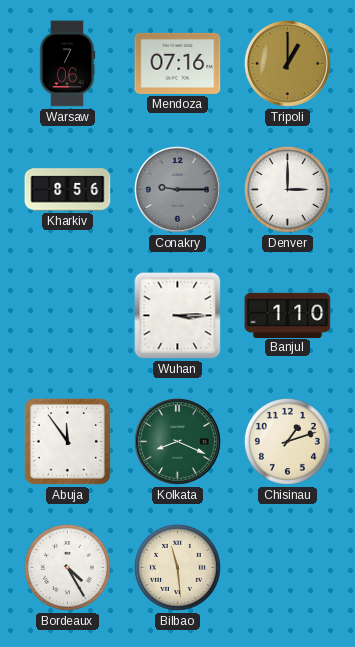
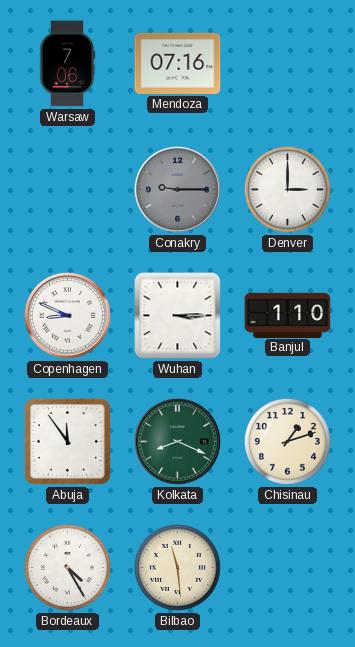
Tripoli: 1:00 -> none (287, 63)
Kharkiv: 8:56 -> none (68, 190)
Copenhagen: none -> 8:49 (67, 315)
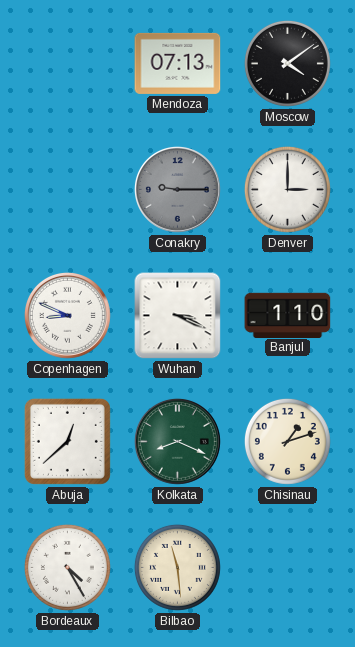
Warsaw: 7:06 -> none (67, 64)
Mendoza: 07:16 -> 07:13 (178, 63)
Moscow: none -> 4:09 (287, 63)
Wuhan: 3:15 -> 3:19 (178, 316)
Abuja: 11:54 -> 12:38 (67, 441)
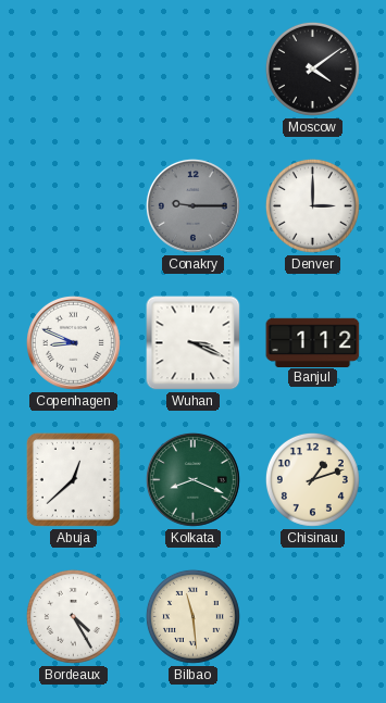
Mendoza: 07:13 -> none (178, 63)
Banjul: 1:10 -> 1:12 (313, 342)
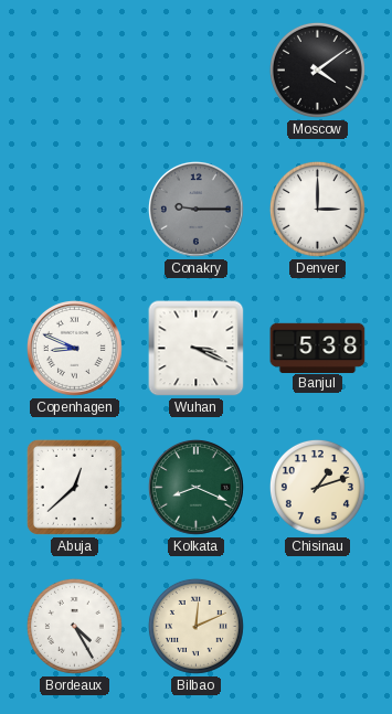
Banjul: 1:12 -> 5:38 (318, 348)
Bilbao: 11:29 -> 12:11 (195, 626)
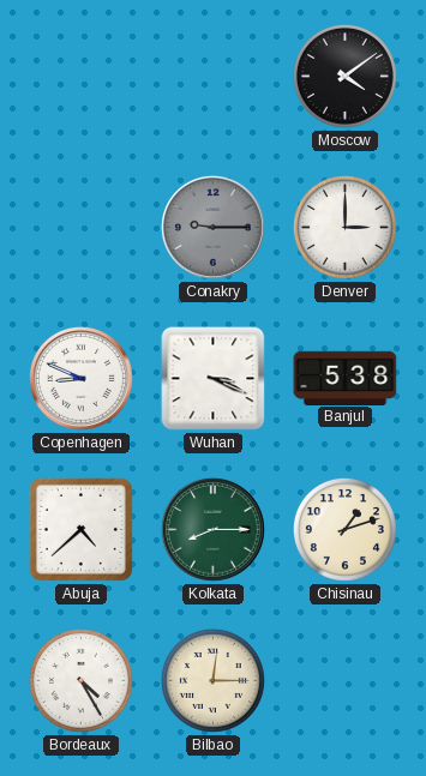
Abuja: 12:38 -> 4:38 (80, 529)
Kolkata: 8:19 -> 8:15 (212, 529)
Bilbao: 12:11 -> 12:15 (212, 680)
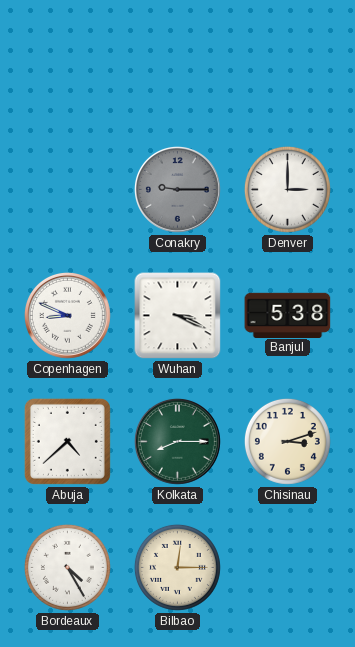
Moscow: 4:09 -> none (344, 76)
Chisinau: 1:12 -> 3:12 (287, 441)
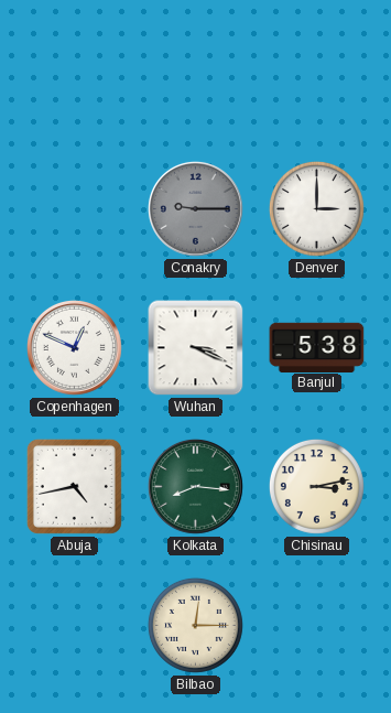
Copenhagen: 8:49 -> 12:49 (74, 347)
Abuja: 4:38 -> 4:43 (74, 486)
Kolkata: 8:15 -> 8:16 (195, 486)
Chisinau: 3:12 -> 3:13 (316, 486)
Bordeaux: 4:25 -> none (67, 567)
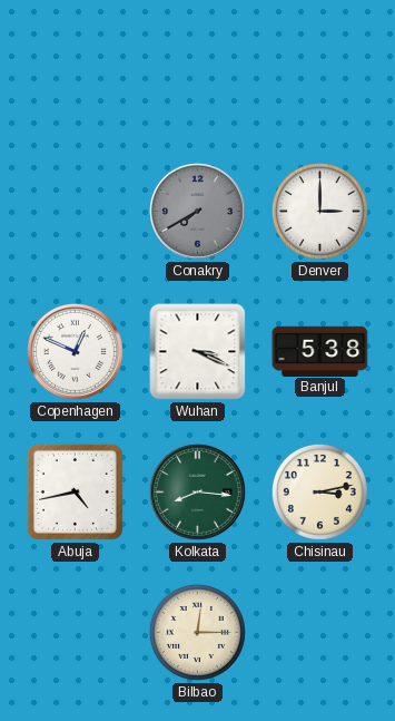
Conakry: 9:15 -> 7:40 (197, 211)
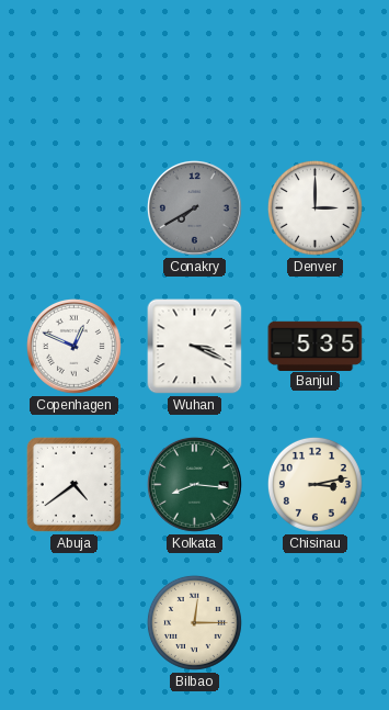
Banjul: 5:38 -> 5:35 (316, 346)
Abuja: 4:43 -> 4:39 (73, 484)
